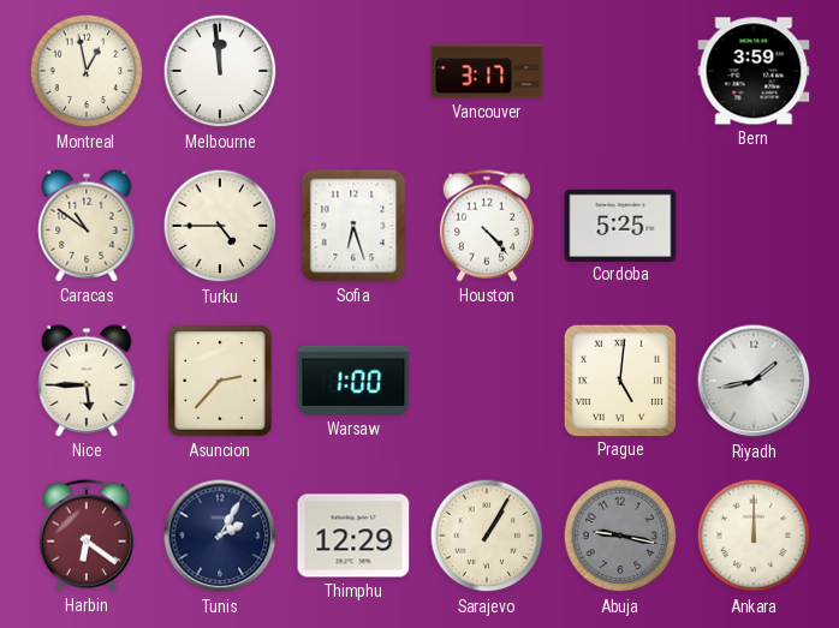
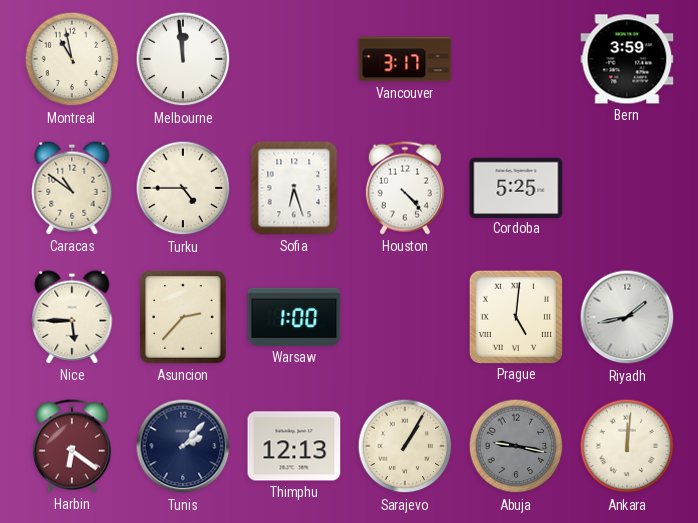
Montreal: 12:58 -> 10:58 (72, 59)
Tunis: 2:05 -> 2:07 (183, 446)
Thimphu: 12:29 -> 12:13 (294, 446)
Ankara: 12:00 -> 12:01 (627, 446)
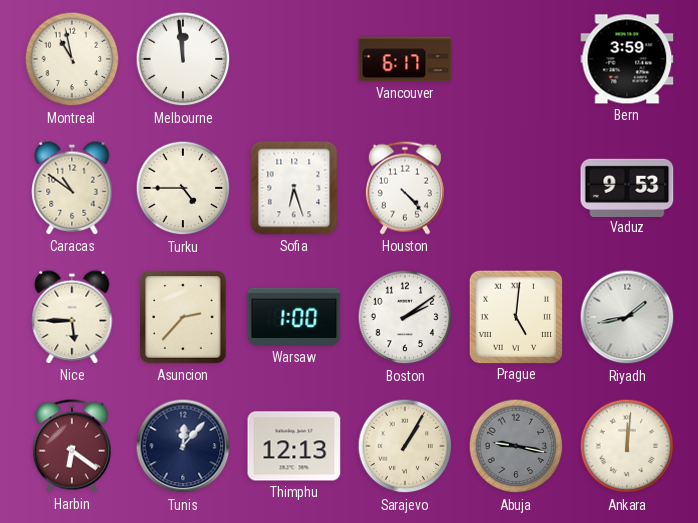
Vancouver: 3:17 -> 6:17 (405, 59)
Cordoba: 5:25 -> none (516, 187)
Vaduz: none -> 9:53 (627, 187)
Boston: none -> 2:09 (405, 317)
Tunis: 2:07 -> 12:07 (183, 446)
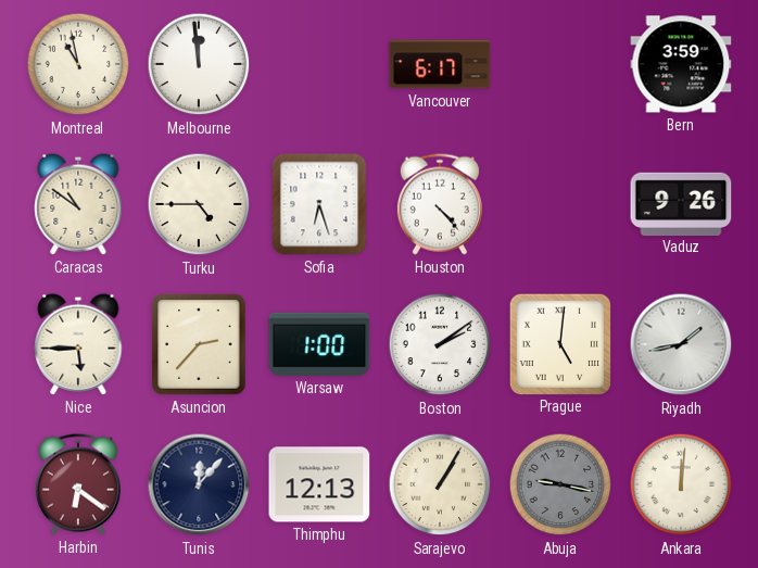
Vaduz: 9:53 -> 9:26 (681, 203)
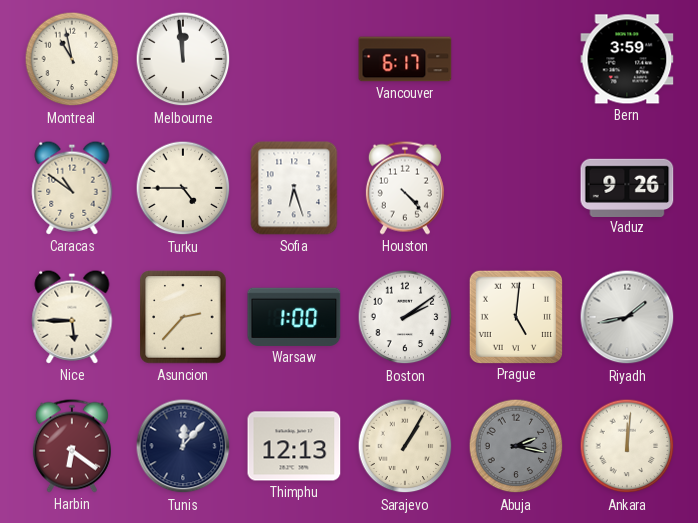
Abuja: 9:17 -> 2:17 (516, 446)
